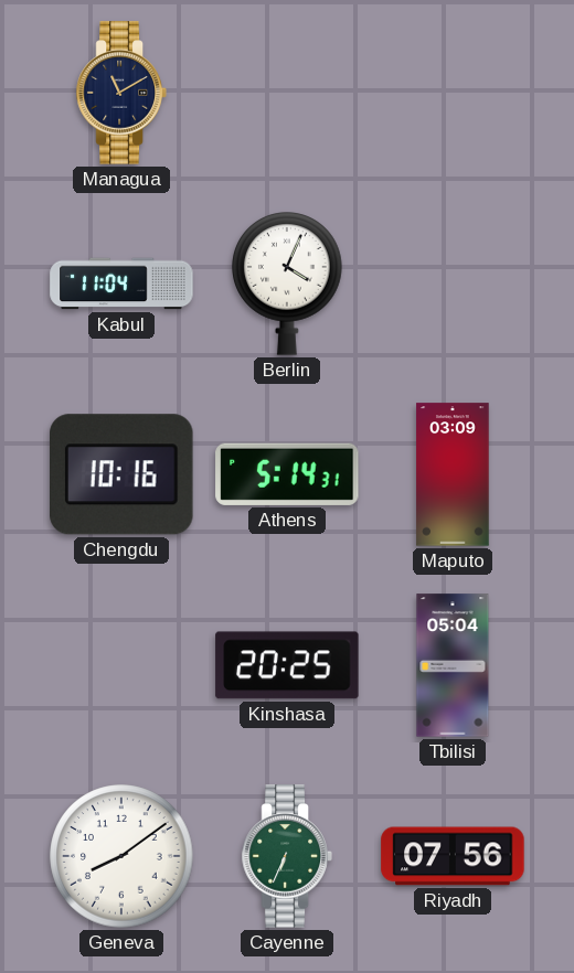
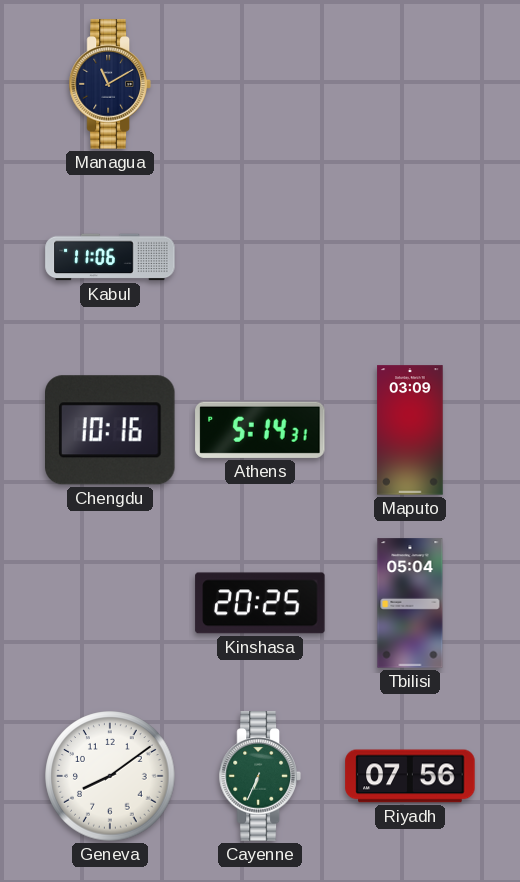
Kabul: 11:04 -> 11:06 (110, 257)
Berlin: 4:04 -> none (287, 284)
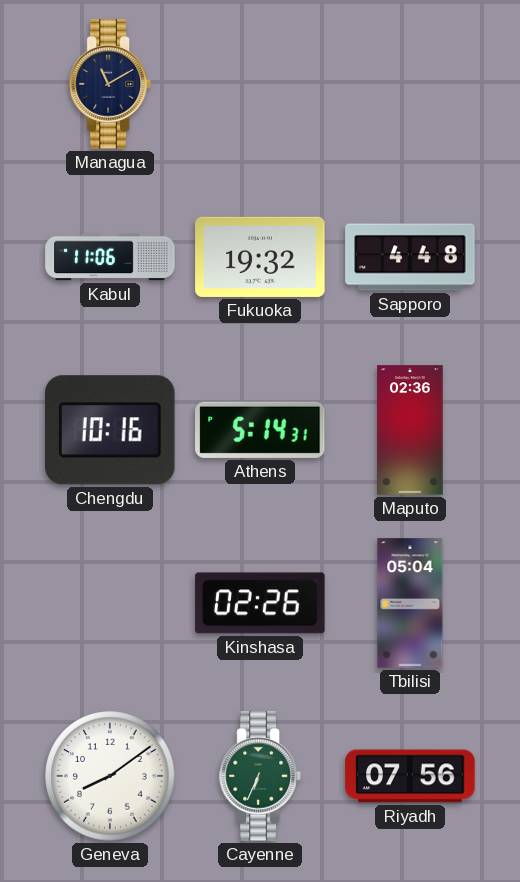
Fukuoka: none -> 19:32 (260, 257)
Sapporo: none -> 4:48 (410, 257)
Maputo: 03:09 -> 02:36 (410, 430)
Kinshasa: 20:25 -> 02:26 (260, 603)
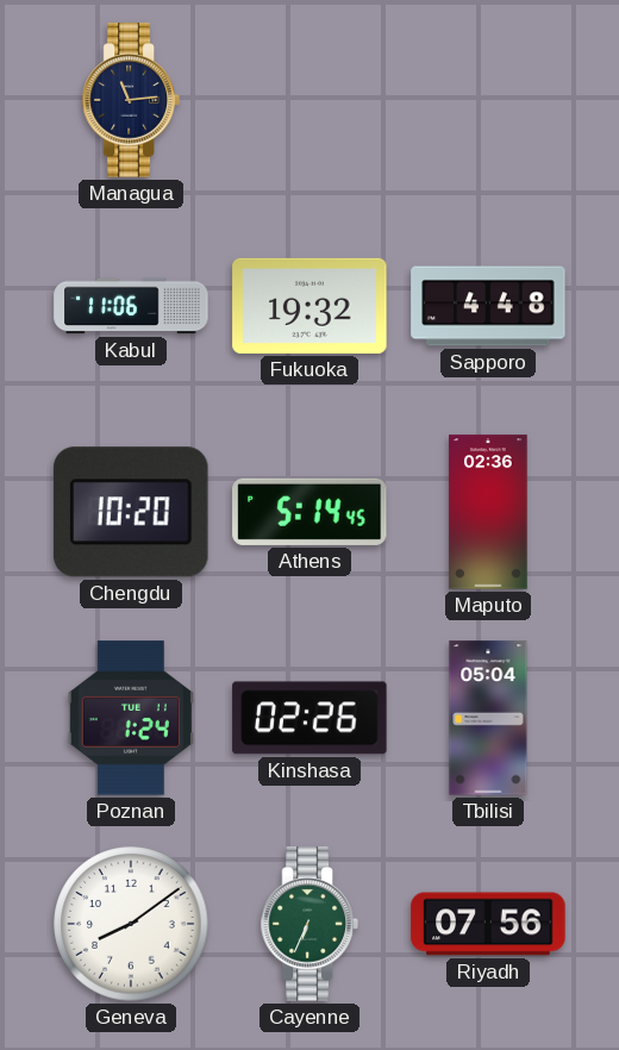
Managua: 11:10 -> 11:14 (131, 100)
Chengdu: 10:16 -> 10:20 (132, 512)
Athens: 5:14:31 -> 5:14:45 (309, 512)
Poznan: none -> 1:24 (131, 718)
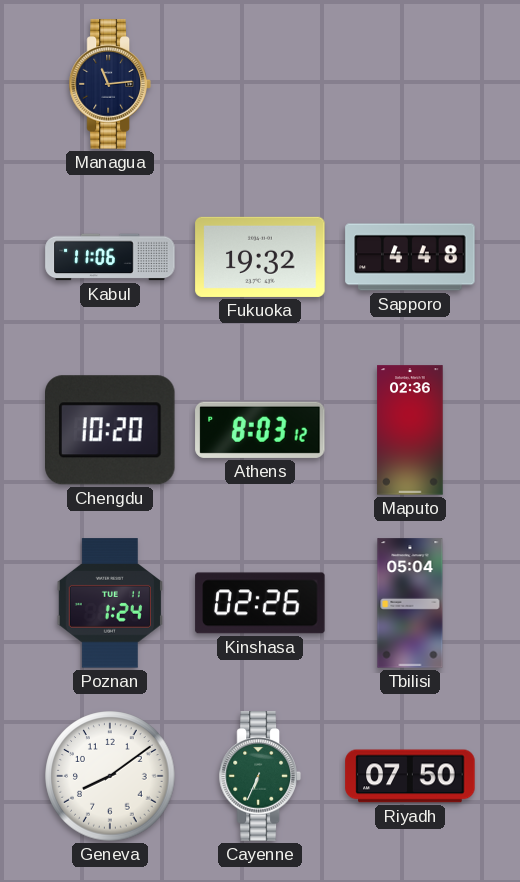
Athens: 5:14 -> 8:03 (260, 430)
Riyadh: 07:56 -> 07:50 (410, 776)
